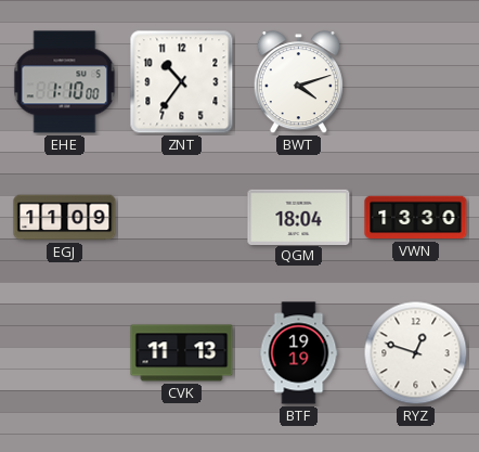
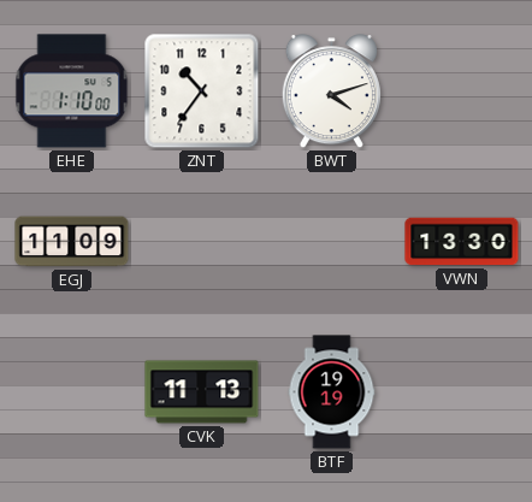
QGM: 18:04 -> none (299, 217)
RYZ: 12:48 -> none (416, 353)
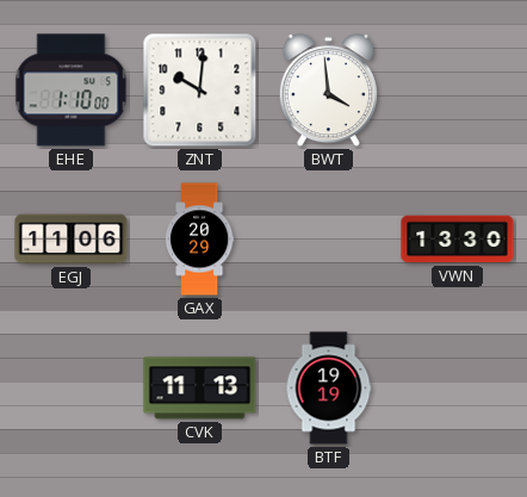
ZNT: 10:36 -> 10:01 (200, 91)
BWT: 4:12 -> 3:59 (328, 91)
EGJ: 11:09 -> 11:06 (72, 240)
GAX: none -> 20:29 (199, 240)
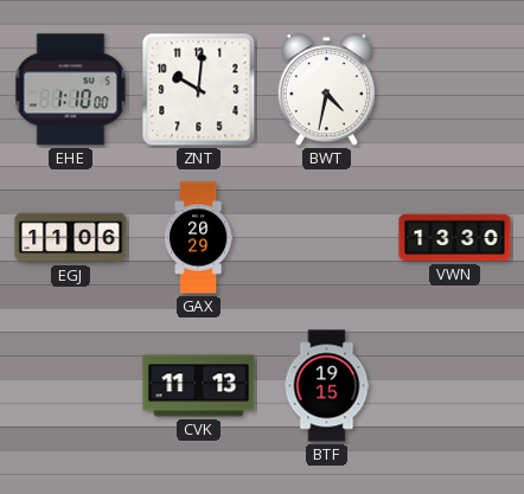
BWT: 3:59 -> 4:32 (326, 90)
BTF: 19:19 -> 19:15 (327, 386)
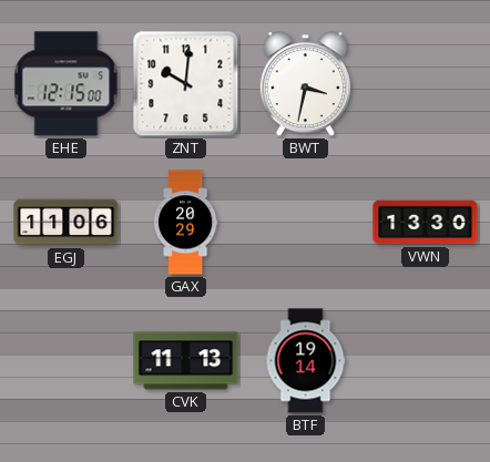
EHE: 1:10 -> 12:15 (67, 84)
BWT: 4:32 -> 3:32 (305, 84)
BTF: 19:15 -> 19:14 (306, 361)
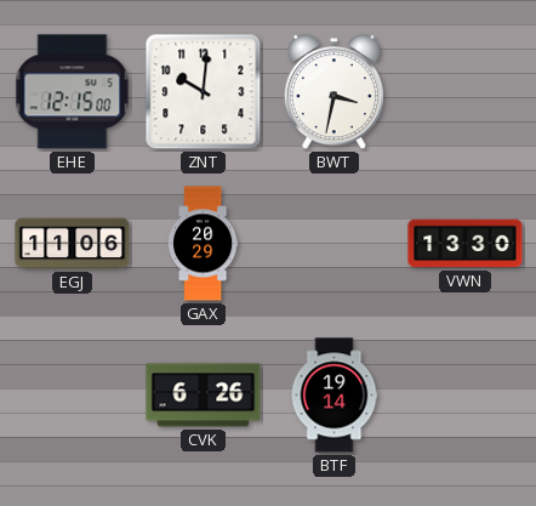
CVK: 11:13 -> 6:26 (204, 396)
